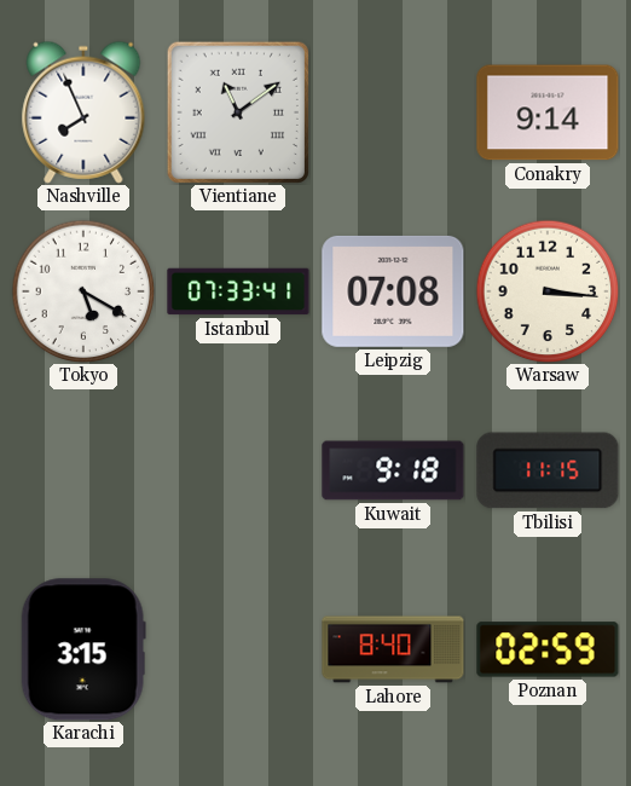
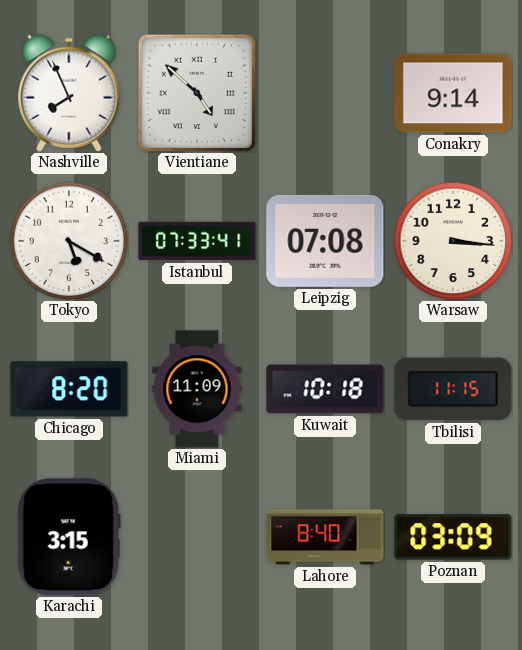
Vientiane: 11:09 -> 4:52 (197, 93)
Chicago: none -> 8:20 (69, 389)
Miami: none -> 11:09 (197, 389)
Kuwait: 9:18 -> 10:18 (325, 389)
Poznan: 02:59 -> 03:09 (453, 537)
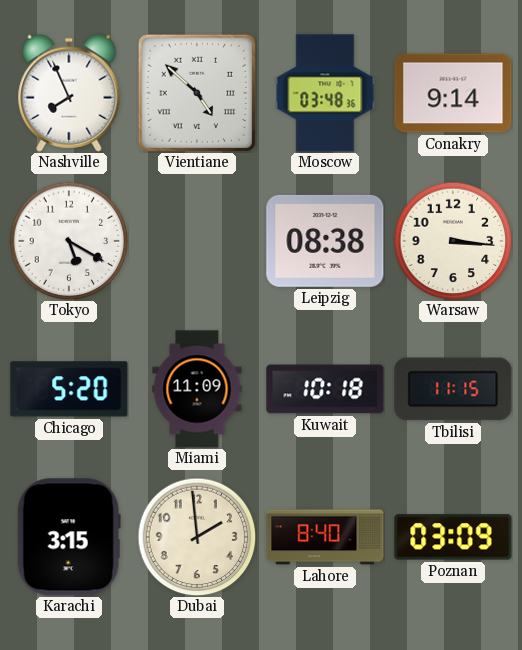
Moscow: none -> 03:48 (325, 93)
Istanbul: 07:33 -> none (197, 241)
Leipzig: 07:08 -> 08:38 (325, 241)
Chicago: 8:20 -> 5:20 (69, 389)
Dubai: none -> 1:59 (197, 537)
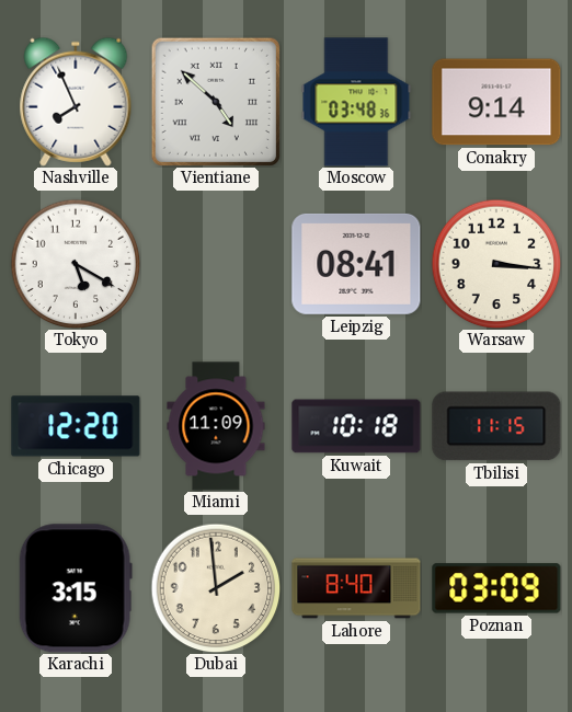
Leipzig: 08:38 -> 08:41 (356, 264)
Chicago: 5:20 -> 12:20 (76, 426)
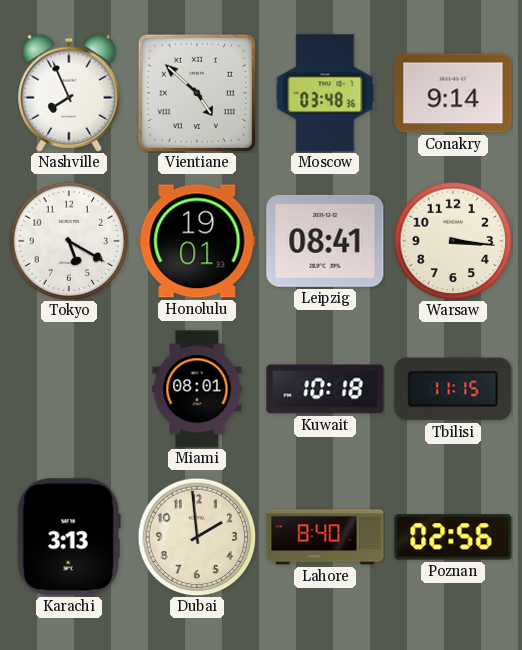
Honolulu: none -> 19:01 (197, 241)
Chicago: 12:20 -> none (76, 426)
Miami: 11:09 -> 08:01 (197, 389)
Karachi: 3:15 -> 3:13 (69, 537)
Poznan: 03:09 -> 02:56 (453, 537)
